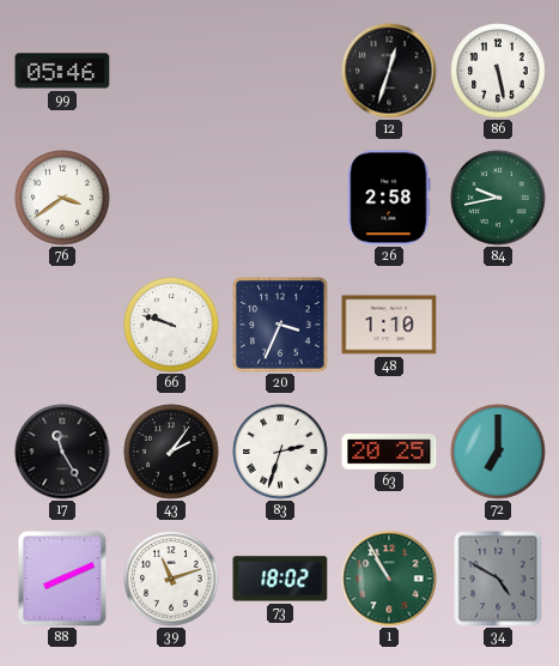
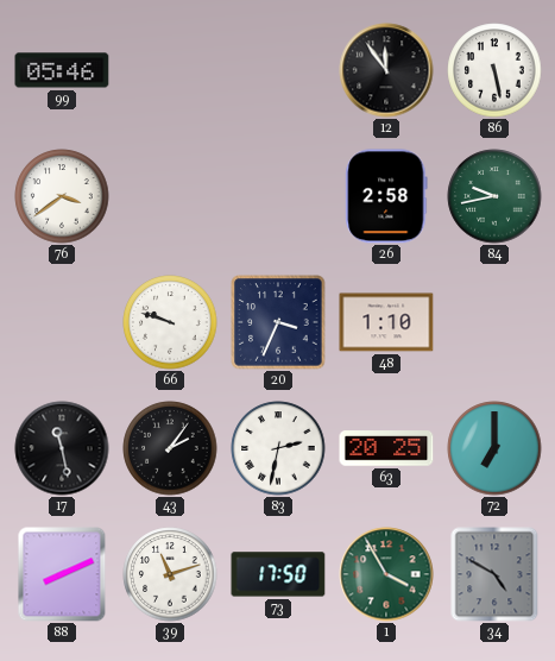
12: 12:33 -> 11:54 (386, 70)
17: 11:25 -> 11:28 (62, 448)
83: 2:33 -> 2:32 (278, 448)
73: 18:02 -> 17:50 (278, 574)
1: 10:55 -> 3:55 (386, 574)
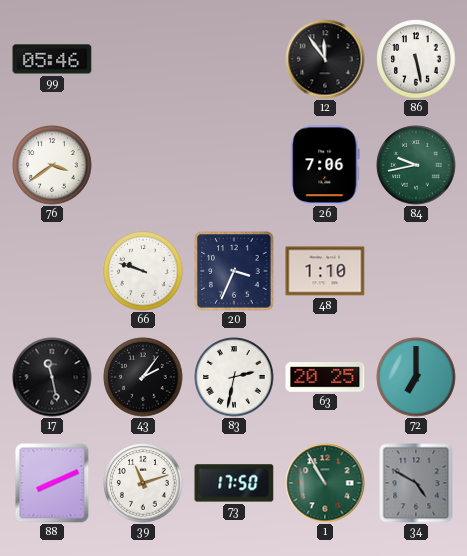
26: 2:58 -> 7:06 (325, 165)
1: 3:55 -> 10:55 (325, 483)
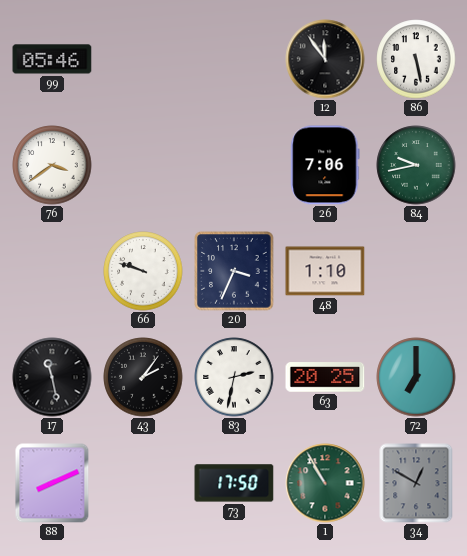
39: 11:12 -> none (143, 483)
34: 4:50 -> 12:50 (416, 483)
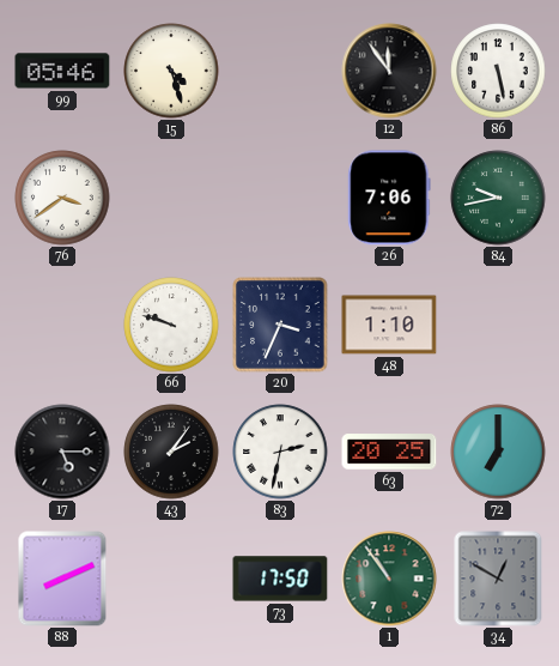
15: none -> 4:27 (171, 71)
17: 11:28 -> 5:15 (62, 452)
1: 10:55 -> 10:54 (389, 579)
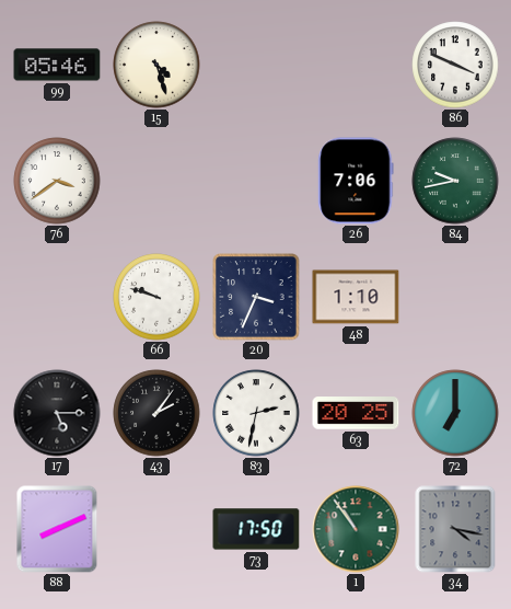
12: 11:54 -> none (389, 71)
86: 5:28 -> 3:49 (455, 65)
34: 12:50 -> 4:17 (455, 529)
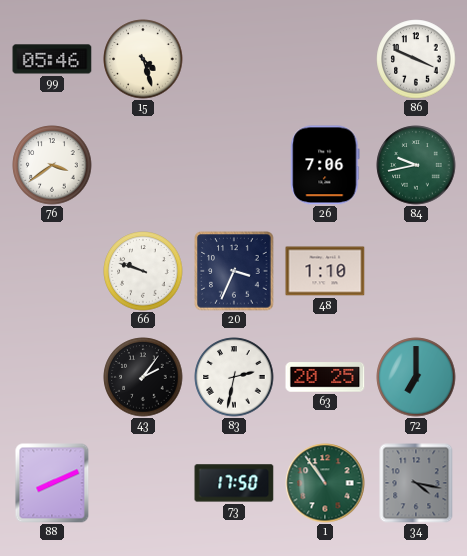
17: 5:15 -> none (57, 413)
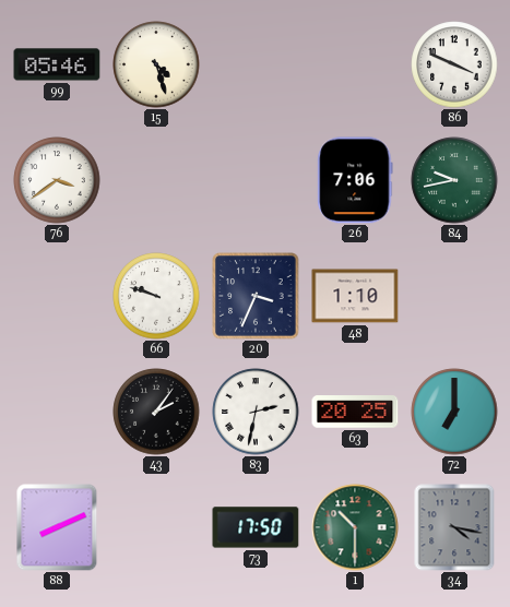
1: 10:54 -> 10:30 (355, 527)
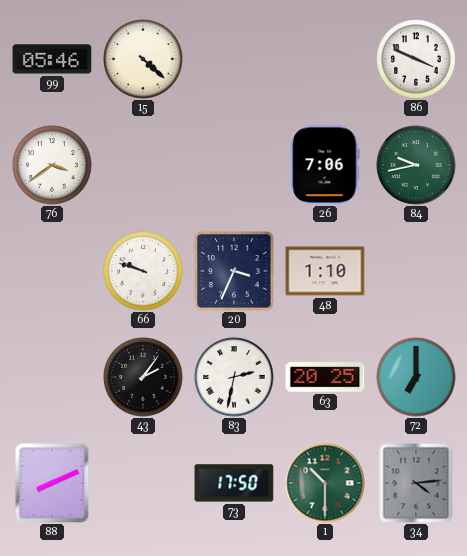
15: 4:27 -> 4:22 (143, 59)
34: 4:17 -> 4:14 (416, 483)
